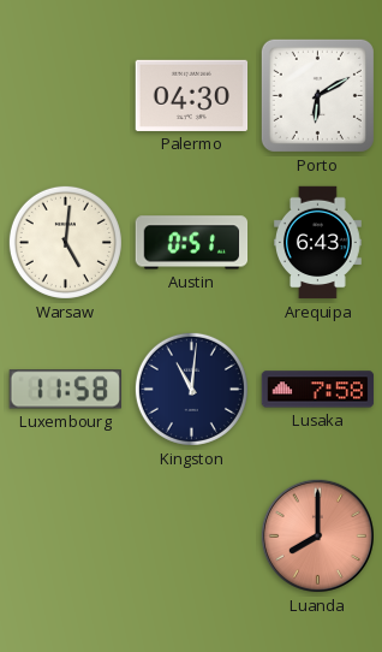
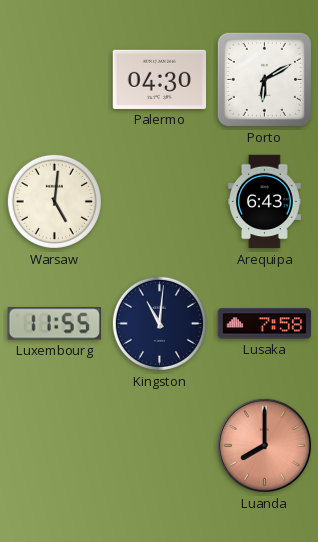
Austin: 0:51 -> none (192, 243)
Luxembourg: 11:58 -> 11:55 (54, 324)
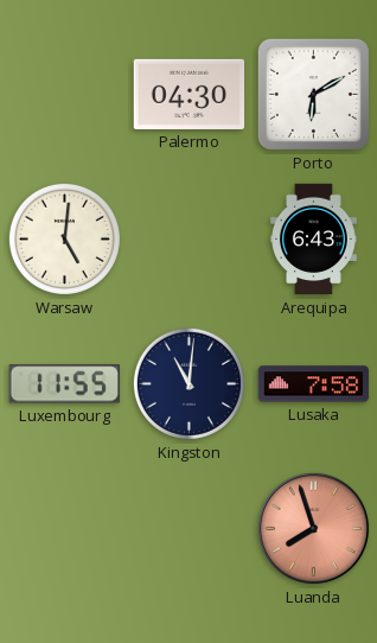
Luanda: 8:00 -> 7:57 (313, 528)
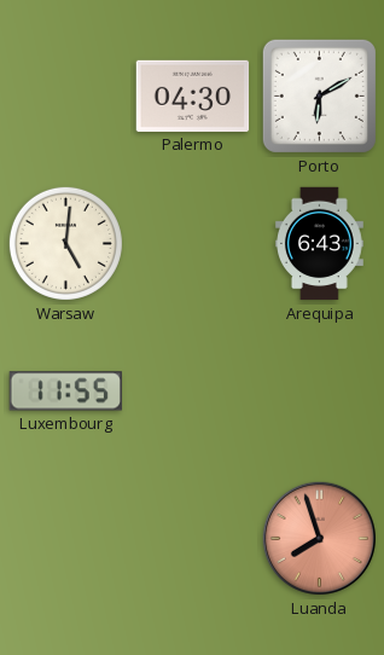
Kingston: 11:01 -> none (188, 383)
Lusaka: 7:58 -> none (314, 384)
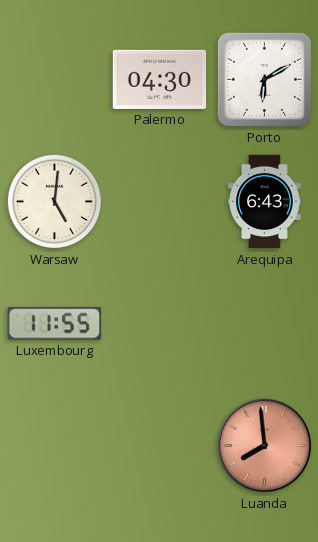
Luanda: 7:57 -> 7:59 (264, 445)
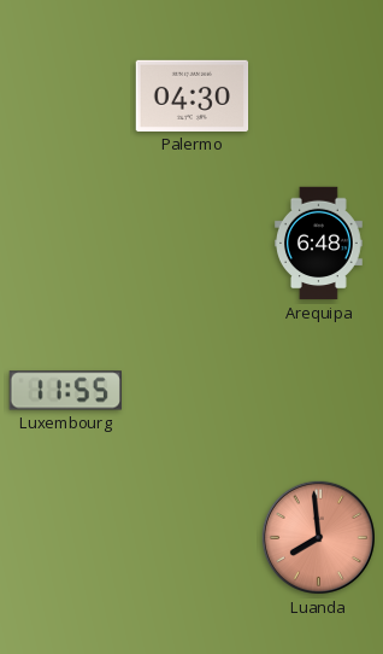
Porto: 6:10 -> none (264, 79)
Warsaw: 5:01 -> none (54, 201)
Arequipa: 6:43 -> 6:48 (319, 244)
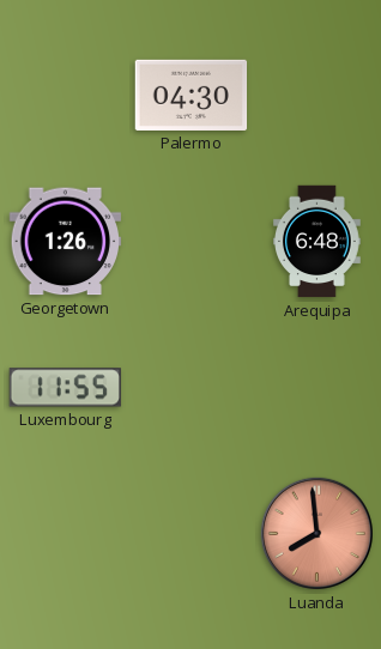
Georgetown: none -> 1:26 (66, 242)
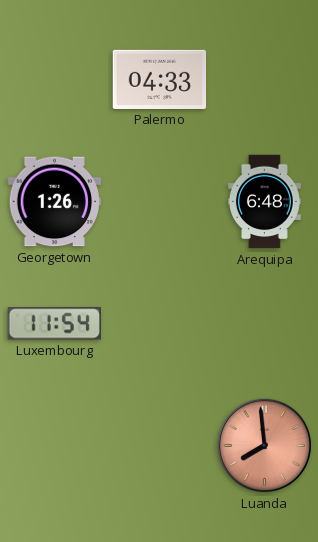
Palermo: 04:30 -> 04:33 (160, 79)
Luxembourg: 11:55 -> 11:54 (54, 324)
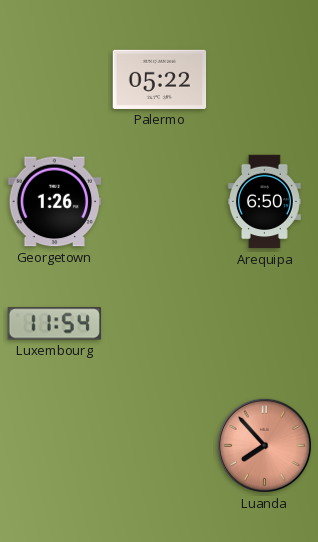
Palermo: 04:33 -> 05:22 (160, 79)
Arequipa: 6:48 -> 6:50 (265, 202)
Luanda: 7:59 -> 7:53 (264, 445)
